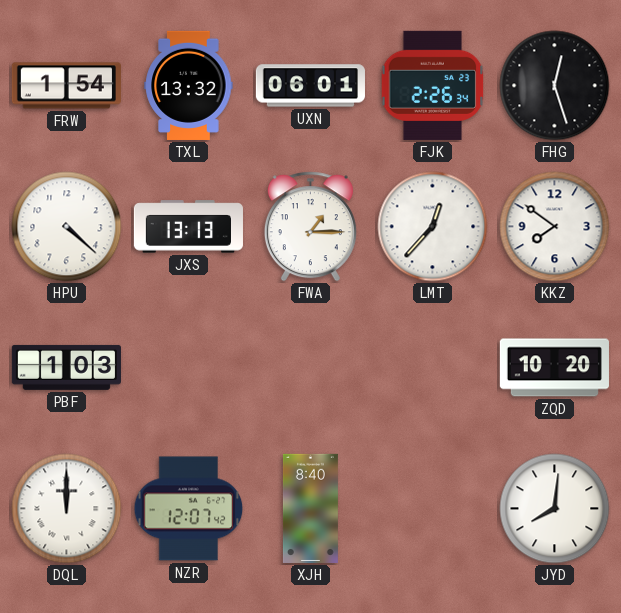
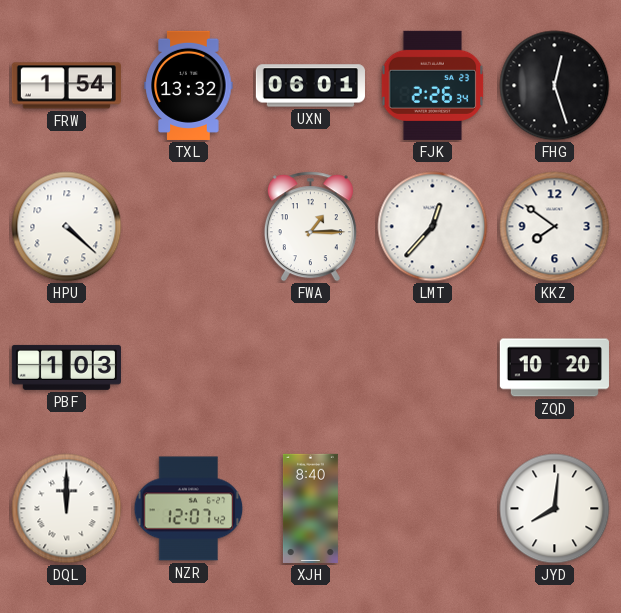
JXS: 13:13 -> none (188, 227)
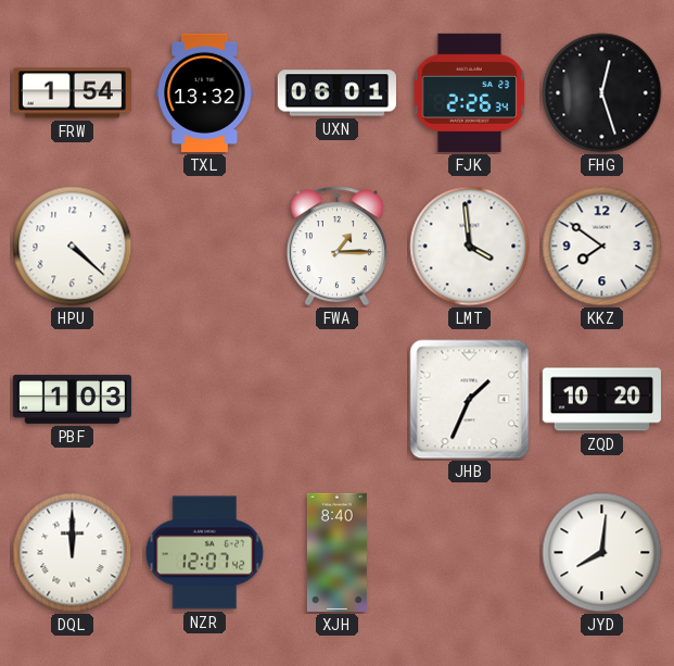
LMT: 12:37 -> 3:59 (470, 247)
JHB: none -> 1:34 (470, 400)
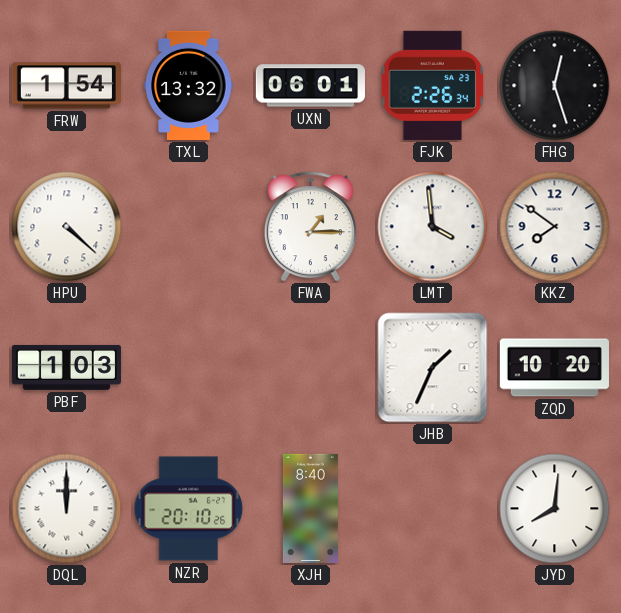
NZR: 12:07 -> 20:10 (189, 509)
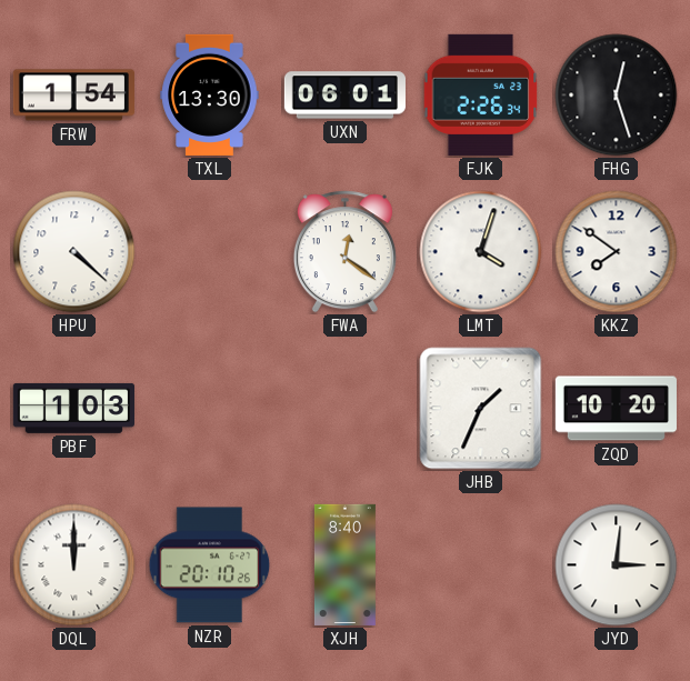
TXL: 13:32 -> 13:30 (210, 94)
FWA: 1:15 -> 12:21 (344, 252)
LMT: 3:59 -> 4:03 (481, 252)
JYD: 8:01 -> 3:01 (617, 565)
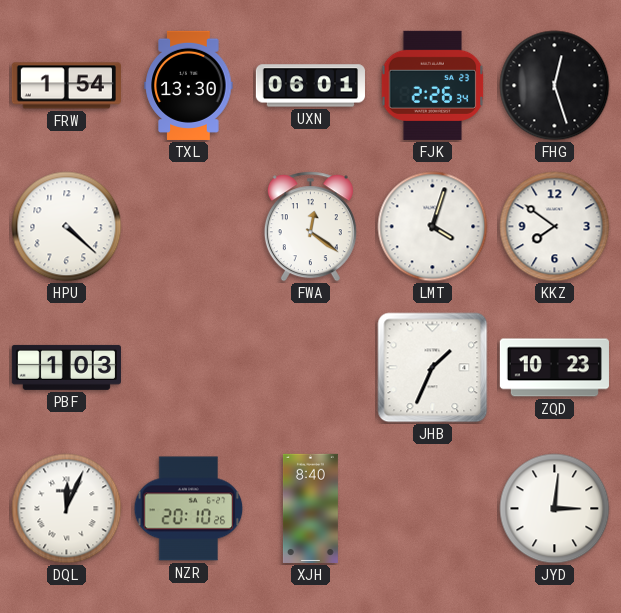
ZQD: 10:20 -> 10:23 (554, 368)
DQL: 12:00 -> 12:04 (67, 509)
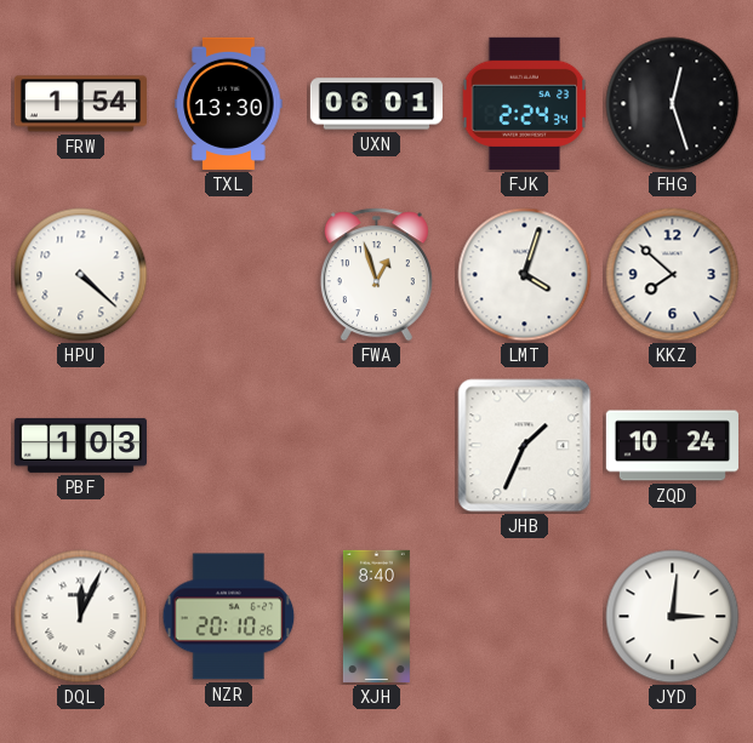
FJK: 2:26 -> 2:24 (525, 103)
FWA: 12:21 -> 12:57 (376, 275)
KKZ: 7:51 -> 7:52 (673, 275)
ZQD: 10:23 -> 10:24 (672, 446)
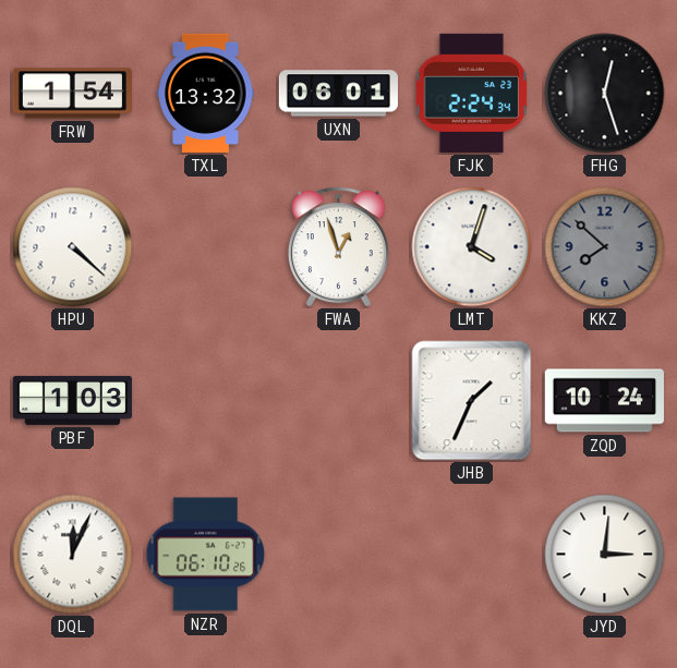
TXL: 13:30 -> 13:32 (206, 93)
KKZ dial: white -> grey (605, 247)
NZR: 20:10 -> 06:10 (206, 555)
XJH: 8:40 -> none (376, 616)
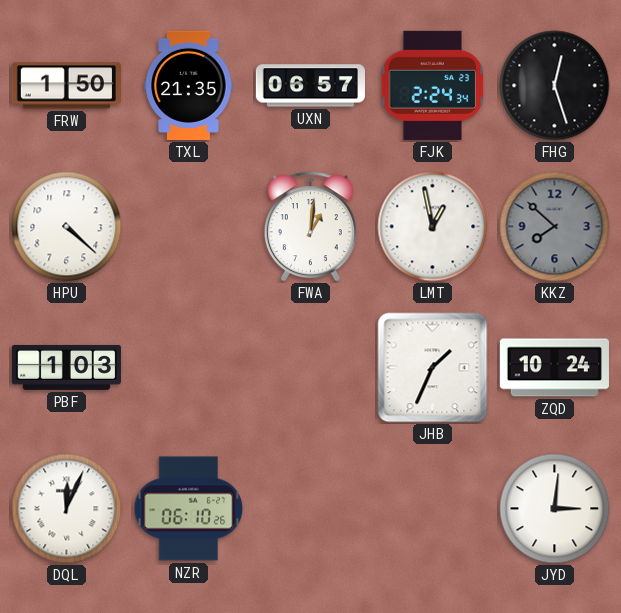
FRW: 1:54 -> 1:50 (66, 86)
TXL: 13:32 -> 21:35 (189, 85)
UXN: 06:01 -> 06:57 (310, 86)
FWA: 12:57 -> 1:01 (310, 227)
LMT: 4:03 -> 12:58 (433, 227)
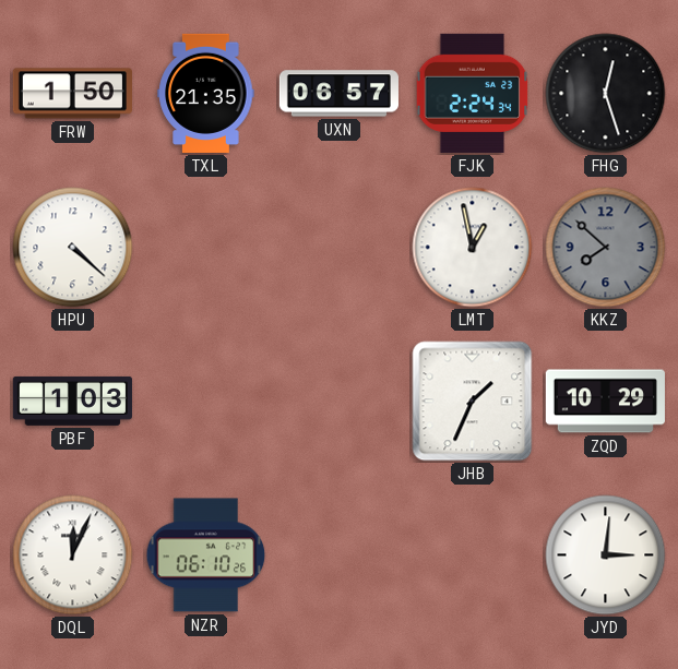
FWA: 1:01 -> none (310, 227)
ZQD: 10:24 -> 10:29 (605, 402)
